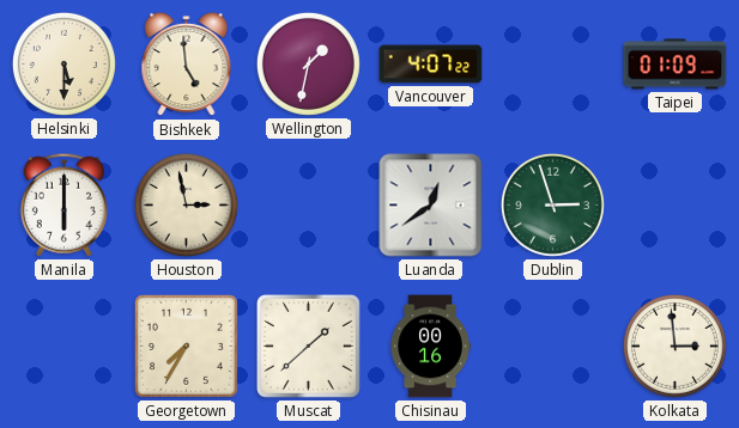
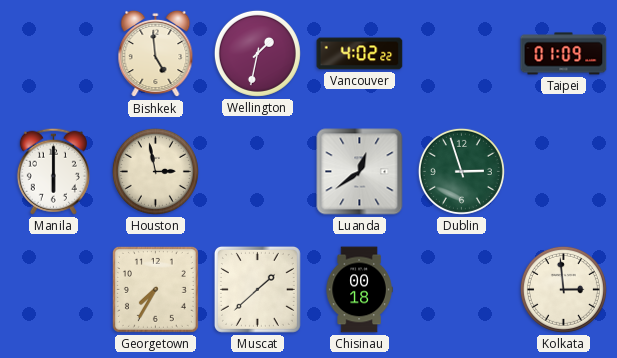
Helsinki: 5:30 -> none (63, 63)
Vancouver: 4:07 -> 4:02 (360, 54)
Chisinau: 00:16 -> 00:18 (359, 290)
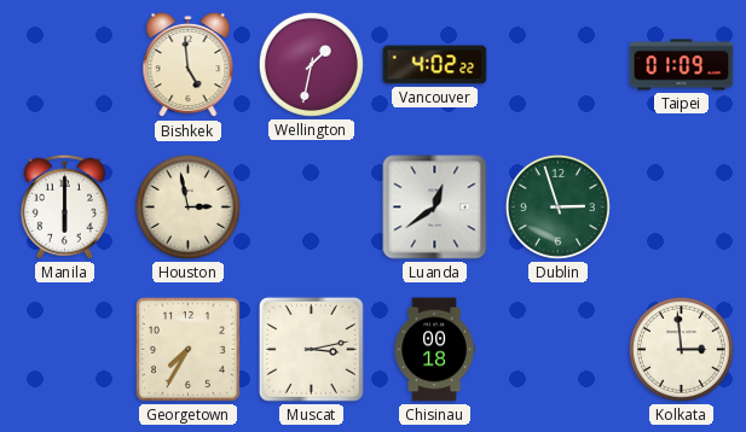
Muscat: 1:38 -> 3:13 (311, 349)
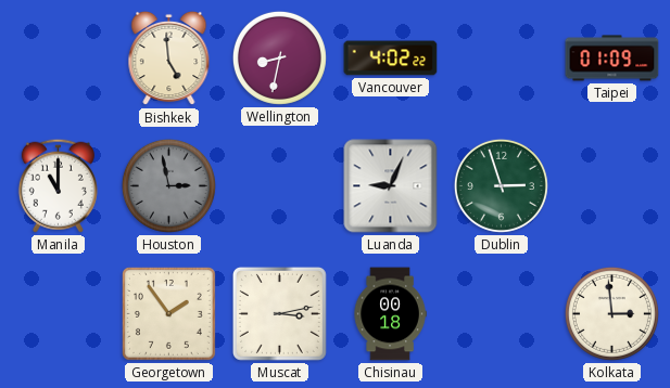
Wellington: 1:32 -> 8:32 (279, 57)
Manila: 6:00 -> 11:00 (58, 185)
Houston dial: cream -> grey (168, 185)
Luanda: 12:39 -> 9:04 (391, 186)
Georgetown: 7:35 -> 1:54 (168, 313)
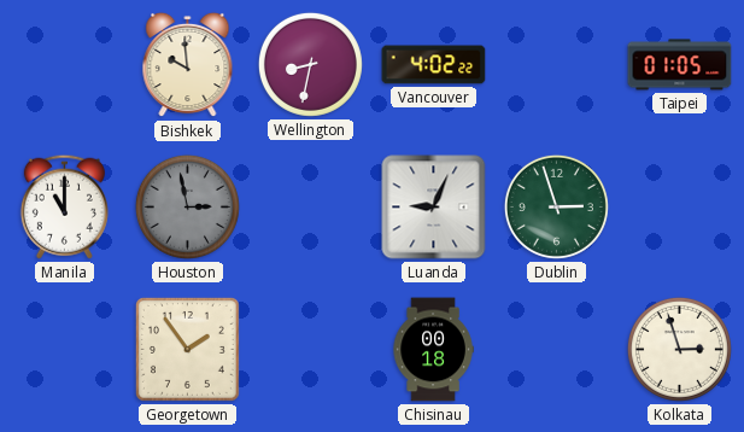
Bishkek: 4:59 -> 9:59 (188, 65)
Taipei: 01:09 -> 01:05 (680, 65)
Muscat: 3:13 -> none (279, 313)
Kolkata: 2:59 -> 2:57 (679, 349)
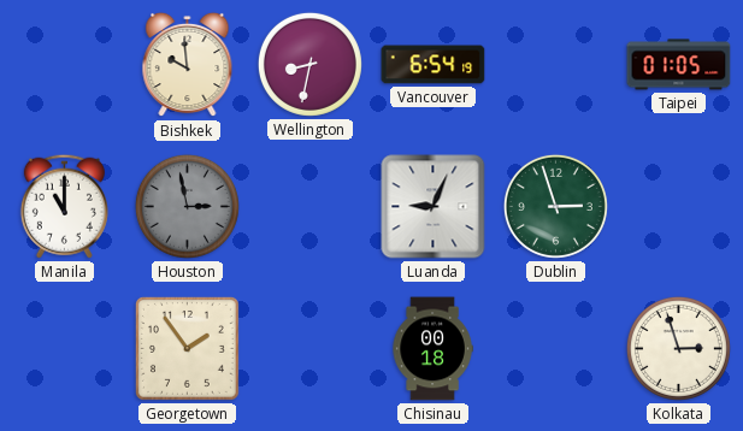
Vancouver: 4:02 -> 6:54 (434, 65)
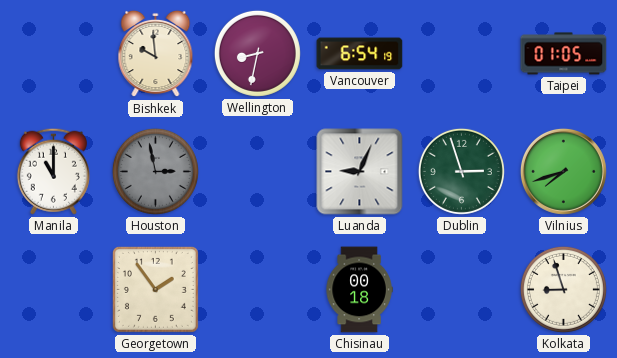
Vilnius: none -> 7:42 (563, 171)
Kolkata: 2:57 -> 8:57 (563, 289)
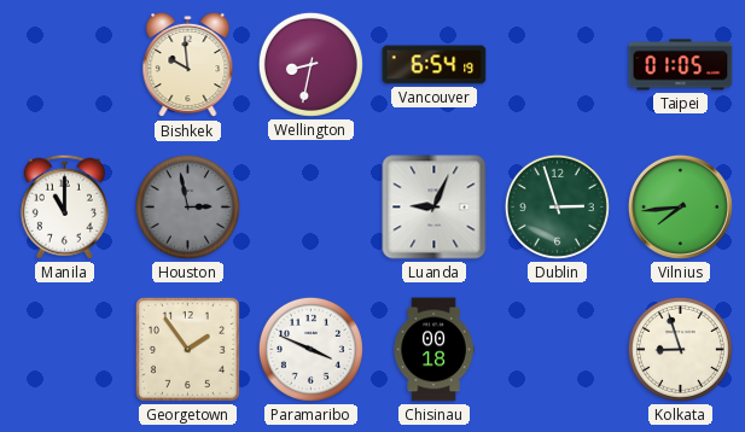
Vilnius: 7:42 -> 7:44 (680, 206)
Paramaribo: none -> 3:49 (310, 349)
